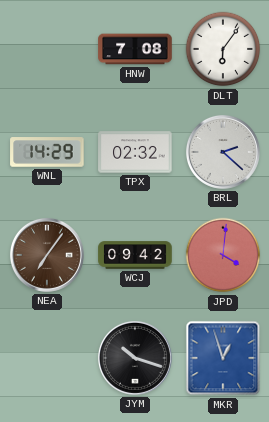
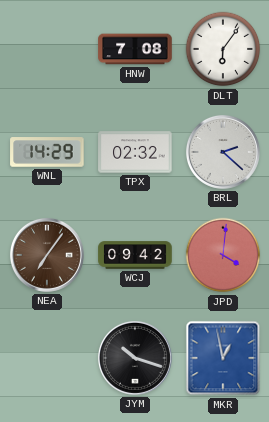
MKR: 12:57 -> 12:58 (223, 358)
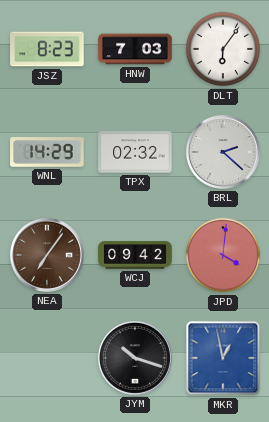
JSZ: none -> 8:23 (47, 49)
HNW: 7:08 -> 7:03 (135, 49)
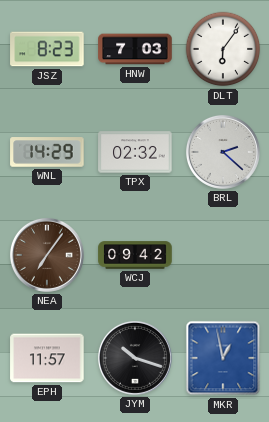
JPD: 4:01 -> none (223, 255)
EPH: none -> 11:57 (47, 358)
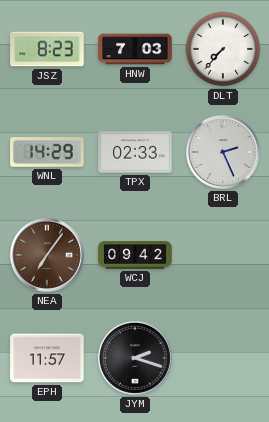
DLT: 6:06 -> 7:37 (223, 49)
TPX: 02:32 -> 02:33 (135, 152)
BRL: 2:22 -> 2:26 (223, 152)
JYM: 10:18 -> 2:18 (135, 358)
MKR: 12:58 -> none (223, 358)
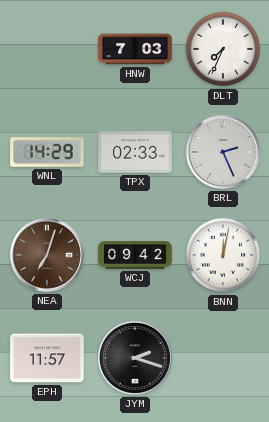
JSZ: 8:23 -> none (47, 49)
DLT: 7:37 -> 7:34 (223, 49)
NEA: 7:06 -> 7:03 (47, 255)
BNN: none -> 12:02 (223, 255)
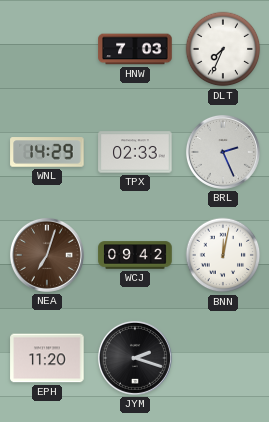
EPH: 11:57 -> 11:20 (47, 358)
